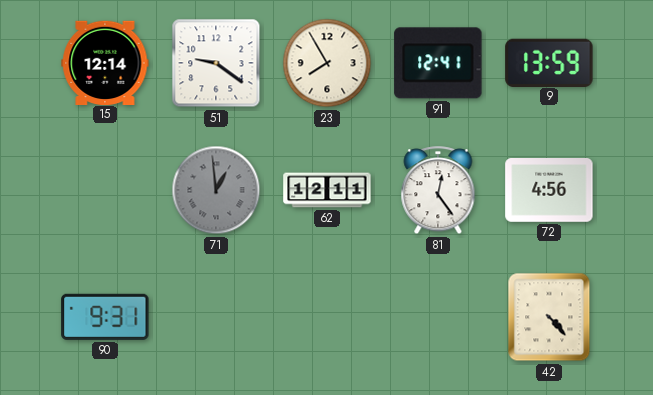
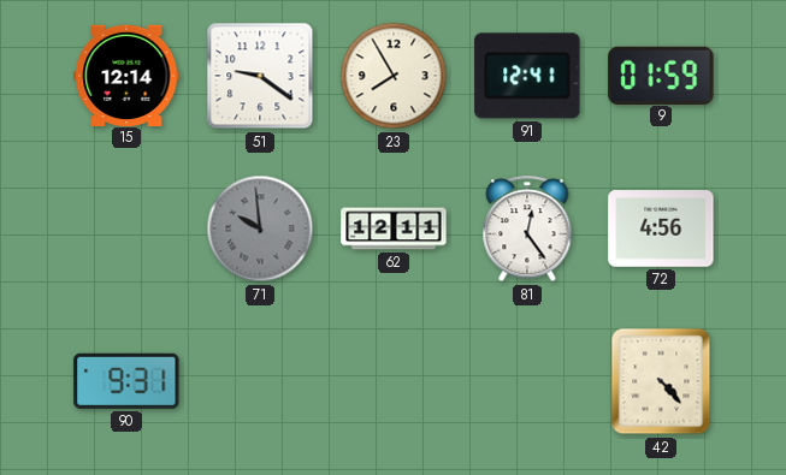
9: 13:59 -> 01:59 (661, 75)
71: 12:59 -> 9:59 (260, 228)
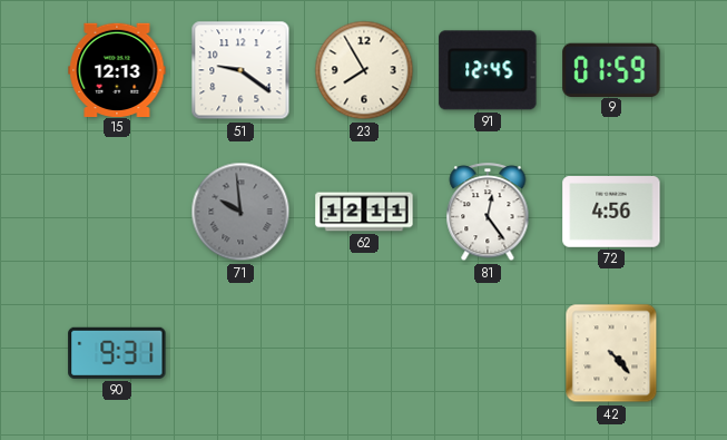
15: 12:14 -> 12:13 (117, 69)
91: 12:41 -> 12:45 (488, 70)
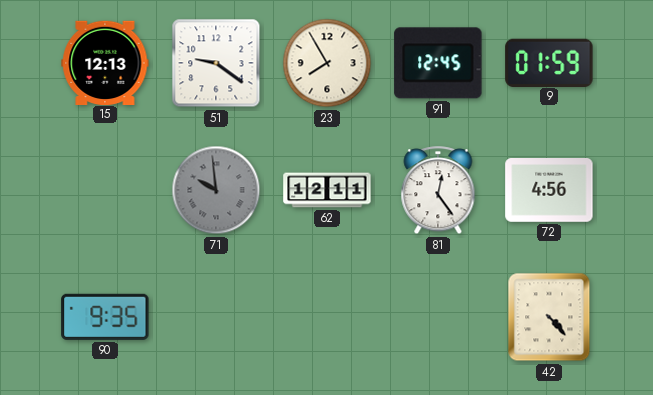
90: 9:31 -> 9:35 (105, 317)
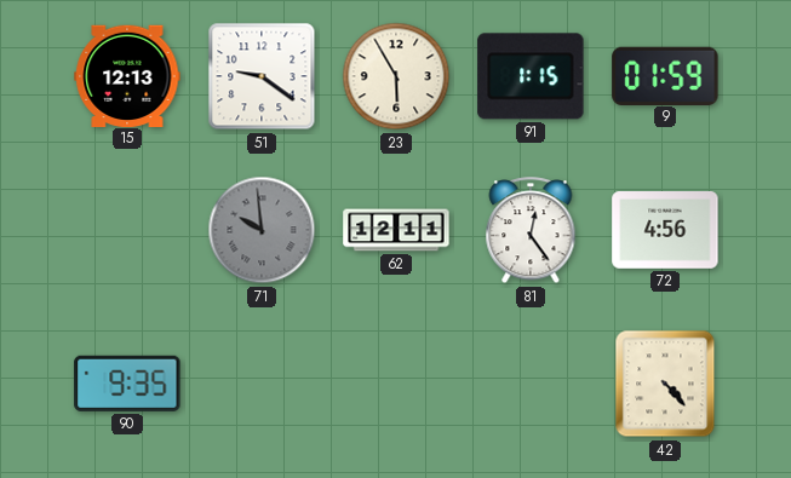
23: 7:55 -> 5:55 (396, 76)
91: 12:45 -> 1:15 (531, 76)
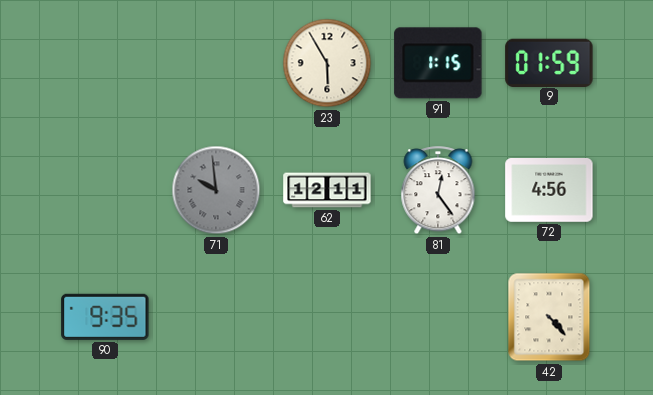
15: 12:13 -> none (127, 75)
51: 9:21 -> none (262, 76)
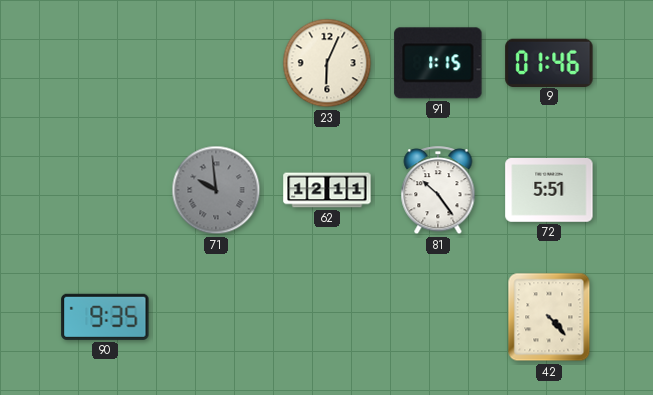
23: 5:55 -> 6:04 (327, 63)
9: 01:59 -> 01:46 (549, 62)
81: 12:24 -> 10:24 (438, 191)
72: 4:56 -> 5:51 (549, 191)
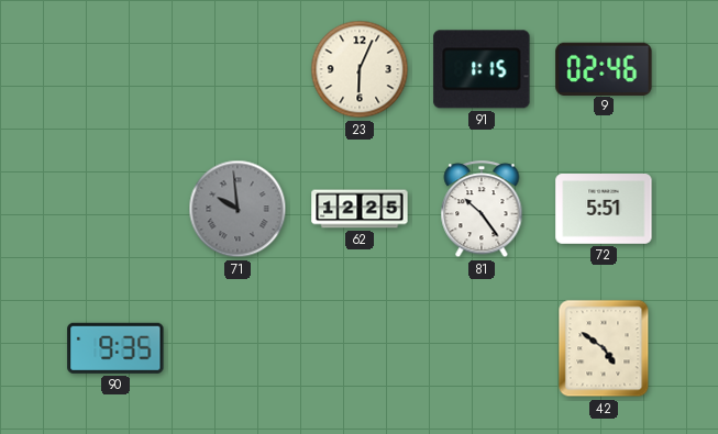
9: 01:46 -> 02:46 (604, 68)
62: 12:11 -> 12:25 (360, 209)
42: 4:23 -> 4:51 (604, 348)
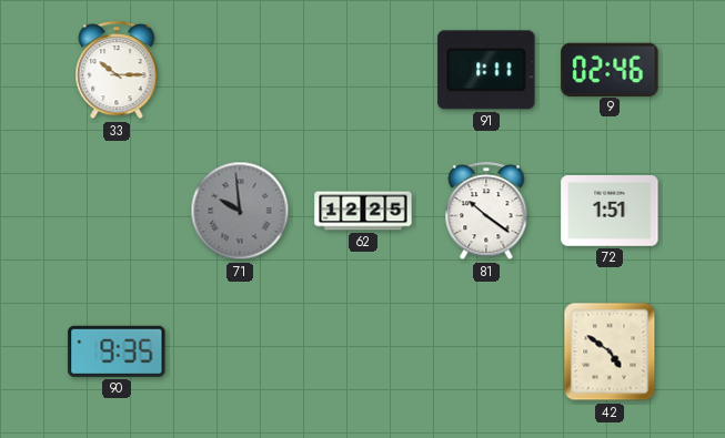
33: none -> 10:15 (117, 71)
23: 6:04 -> none (360, 69)
91: 1:15 -> 1:11 (486, 70)
81: 10:24 -> 10:21 (486, 212)
72: 5:51 -> 1:51 (610, 212)
